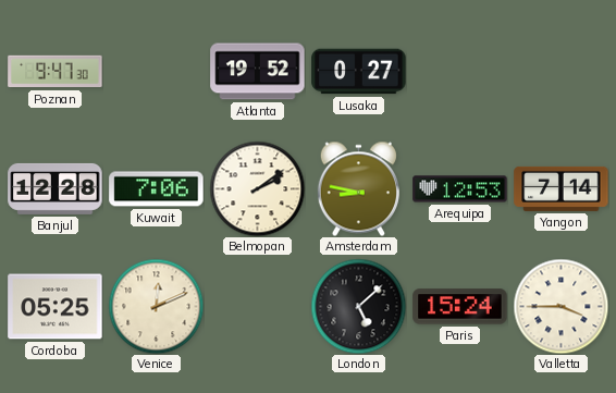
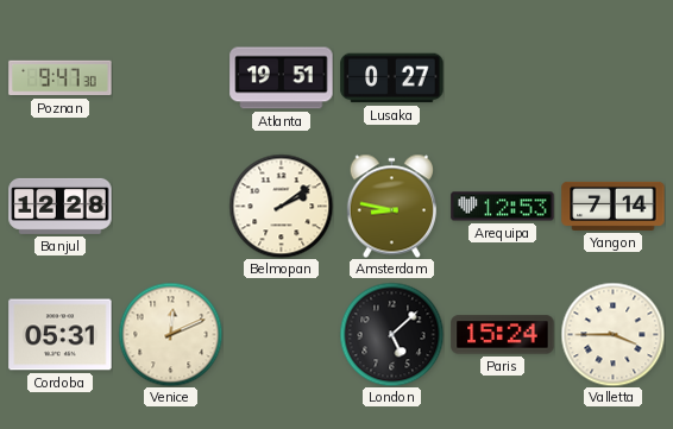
Atlanta: 19:52 -> 19:51 (282, 78)
Kuwait: 7:06 -> none (157, 189)
Cordoba: 05:25 -> 05:31 (61, 335)
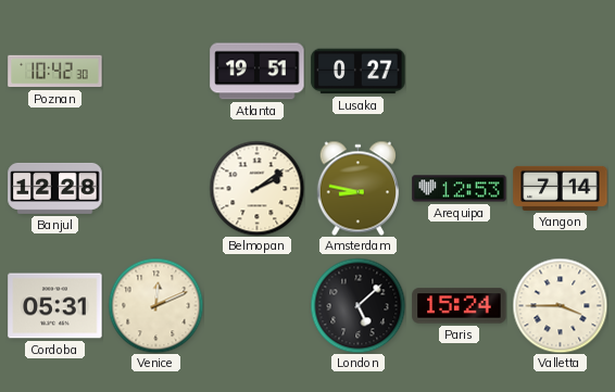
Poznan: 9:47 -> 10:42 (55, 72)
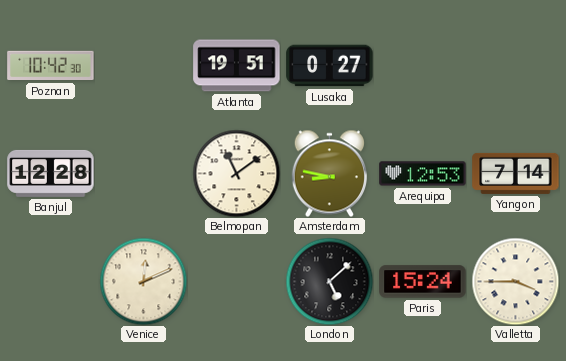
Belmopan: 2:09 -> 11:09 (236, 173)
Cordoba: 05:31 -> none (55, 306)
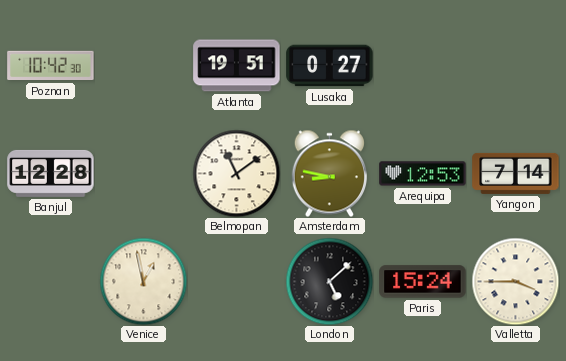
Venice: 12:11 -> 12:58 (143, 281)
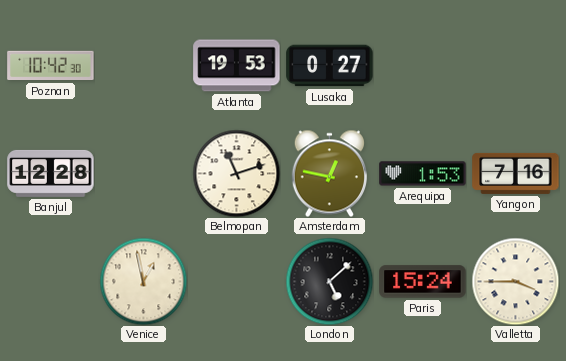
Atlanta: 19:51 -> 19:53 (237, 66)
Belmopan: 11:09 -> 11:12 (236, 173)
Amsterdam: 8:47 -> 12:47 (329, 173)
Arequipa: 12:53 -> 1:53 (423, 174)
Yangon: 7:14 -> 7:16 (516, 173)
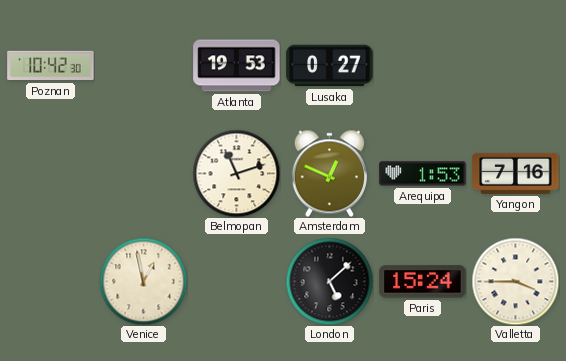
Banjul: 12:28 -> none (51, 173)
Amsterdam: 12:47 -> 12:49 (329, 173)
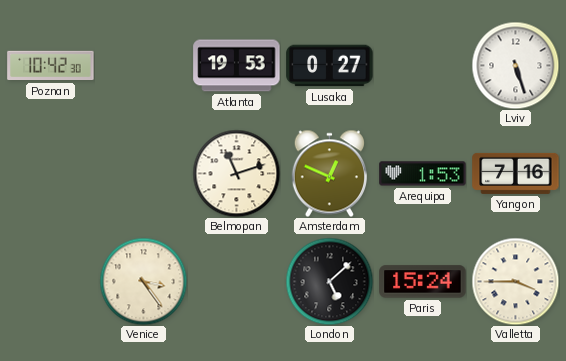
Lviv: none -> 5:27 (515, 65)
Venice: 12:58 -> 3:24 (143, 281)
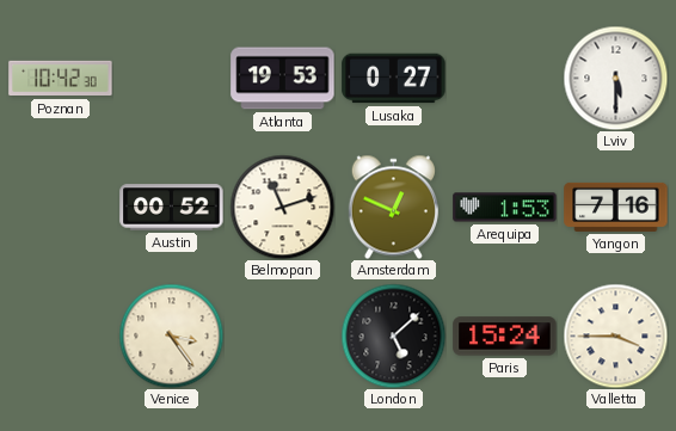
Lviv: 5:27 -> 5:30 (615, 78)
Austin: none -> 00:52 (172, 208)
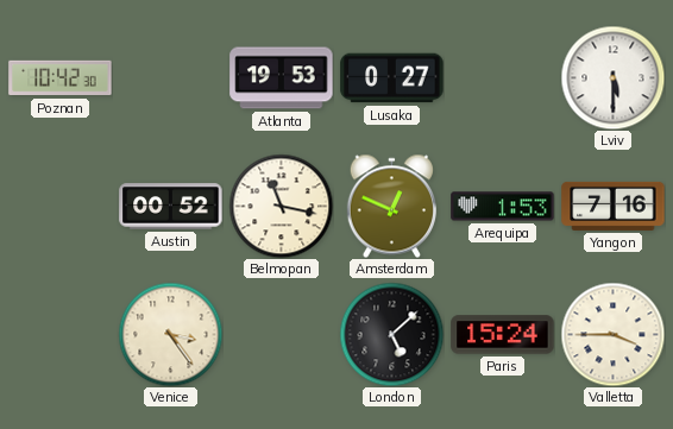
Belmopan: 11:12 -> 11:17 (281, 206)
